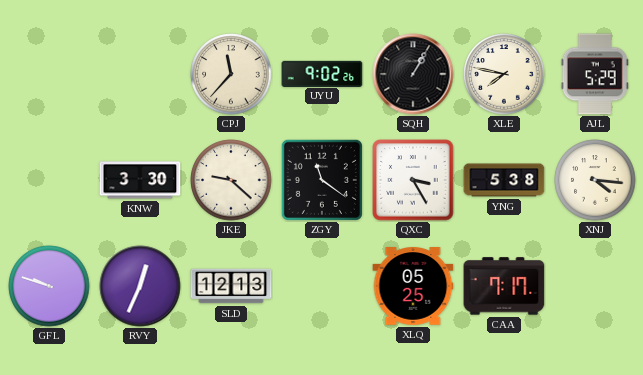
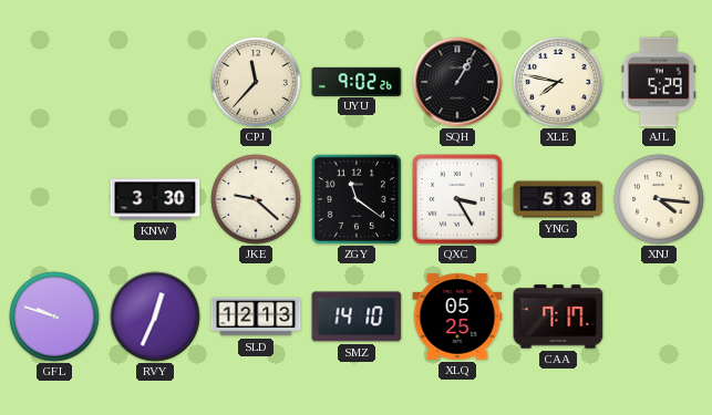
SMZ: none -> 14:10 (357, 317)
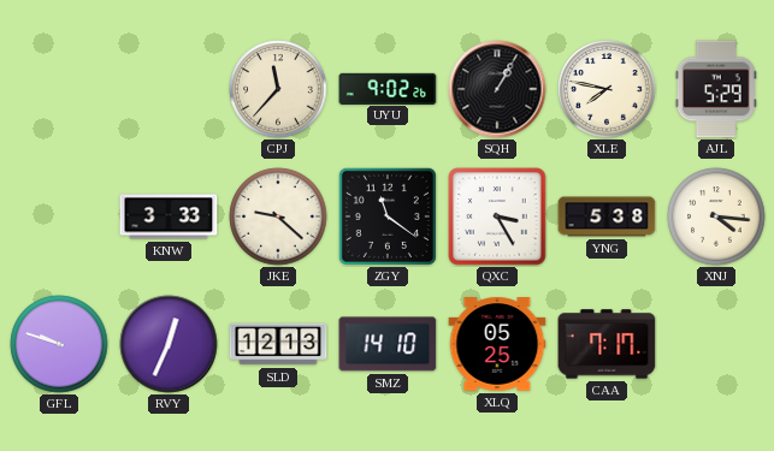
KNW: 3:30 -> 3:33 (169, 216)
